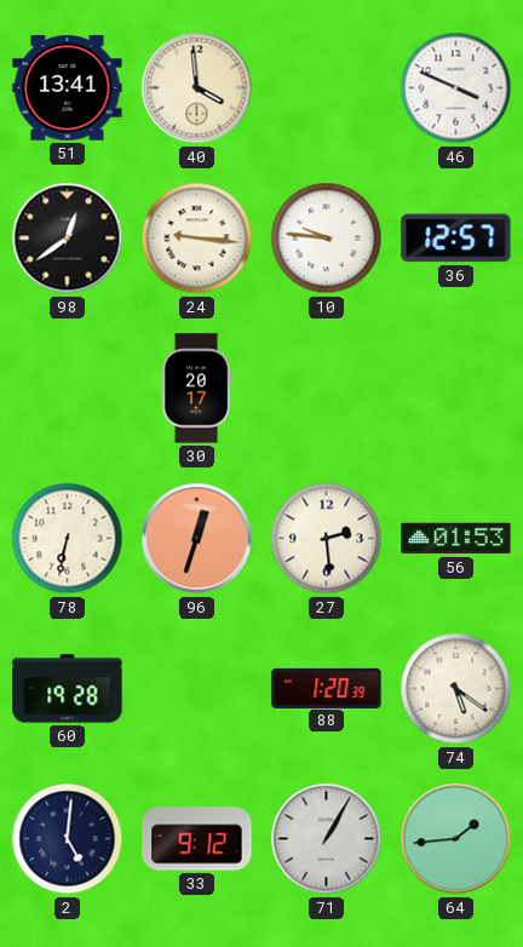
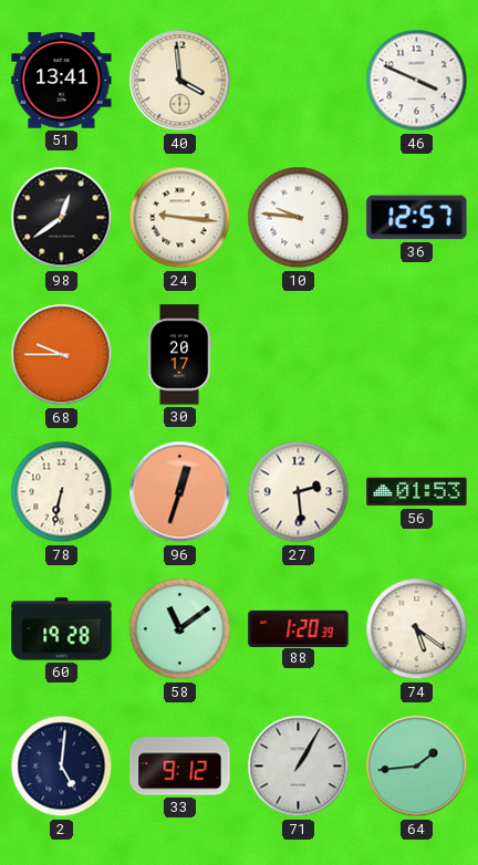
68: none -> 9:45 (62, 355)
58: none -> 11:09 (180, 629)
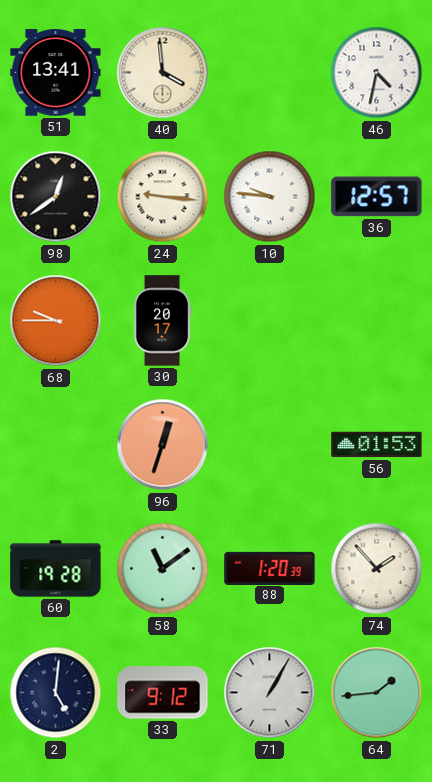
46: 3:49 -> 4:32 (377, 73)
78: 6:32 -> none (62, 492)
27: 2:29 -> none (299, 492)
74: 5:21 -> 1:53 (377, 569)
